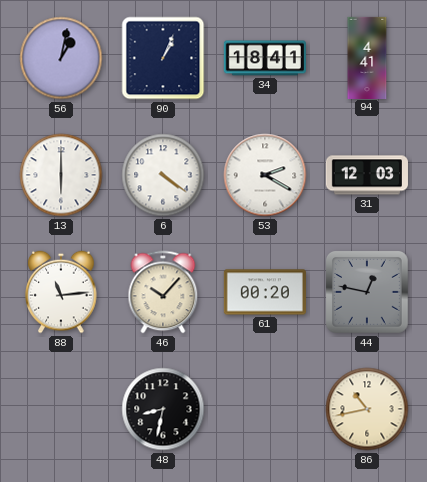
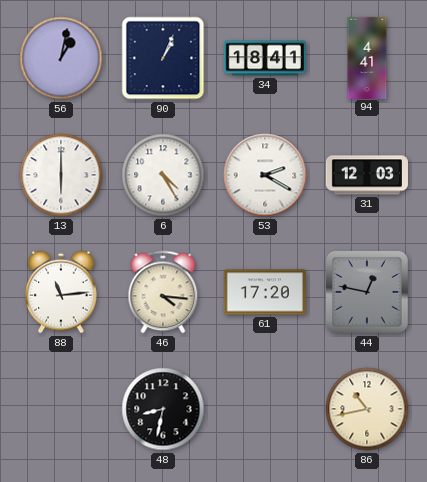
6: 4:21 -> 4:25 (163, 175)
46: 10:07 -> 4:16 (163, 292)
61: 00:20 -> 17:20 (265, 292)
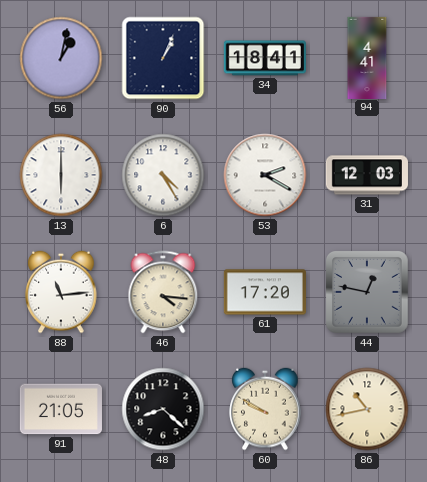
91: none -> 21:05 (61, 409)
48: 8:32 -> 8:22 (163, 409)
60: none -> 9:50 (265, 409)
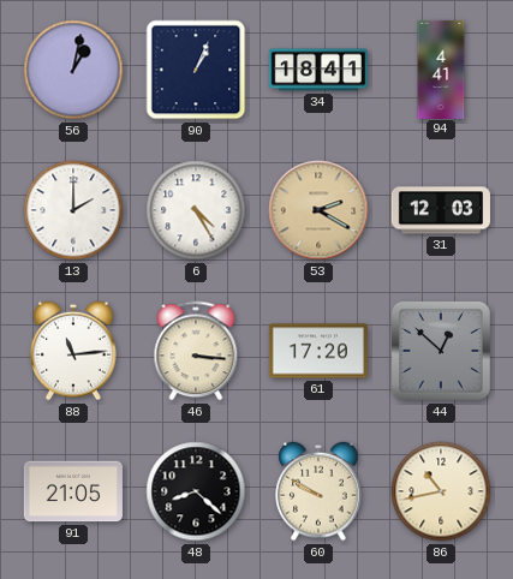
13: 6:00 -> 2:00 (73, 210)
53 dial: white -> champagne (318, 210)
46: 4:16 -> 3:16 (196, 351)
44: 12:47 -> 12:52 (441, 351)
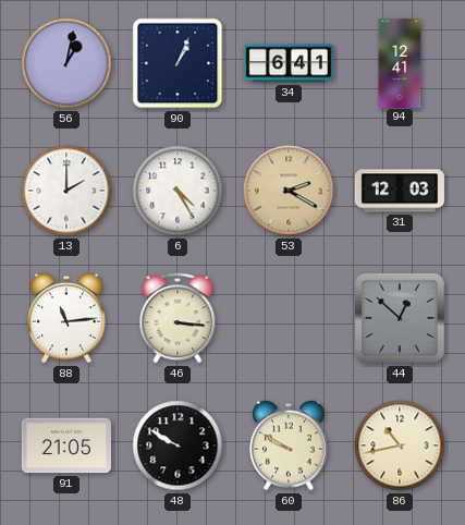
34: 18:41 -> 6:41 (289, 63)
94: 4:41 -> 12:41 (400, 62)
61: 17:20 -> none (318, 351)
48: 8:22 -> 9:50 (178, 445)
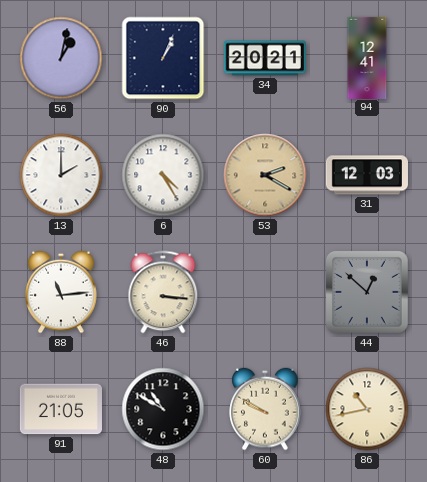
34: 6:41 -> 20:21 (265, 58)
48: 9:50 -> 10:50 (163, 409)
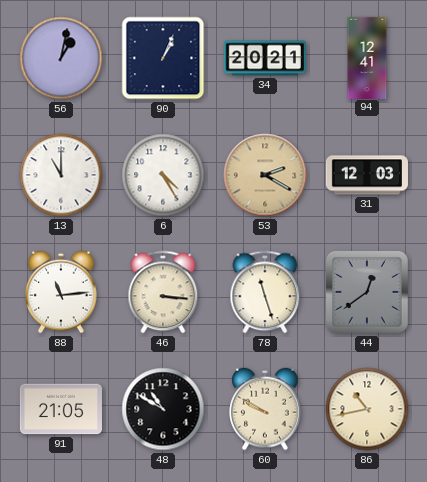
13: 2:00 -> 11:00 (61, 175)
78: none -> 11:27 (265, 292)
44: 12:52 -> 12:39 (367, 292)
